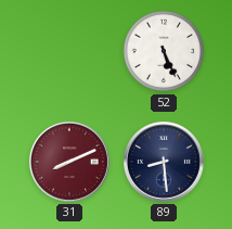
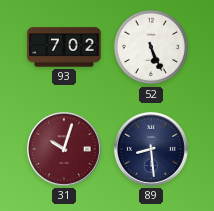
93: none -> 7:02 (64, 47)
31: 8:11 -> 10:03 (64, 149)
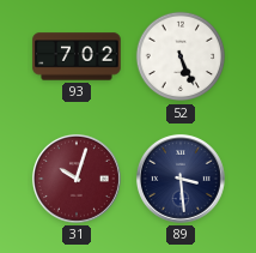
89: 8:29 -> 3:29 (181, 179)
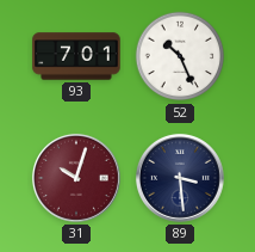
93: 7:02 -> 7:01 (76, 56)
52: 5:26 -> 10:26 (180, 56)
